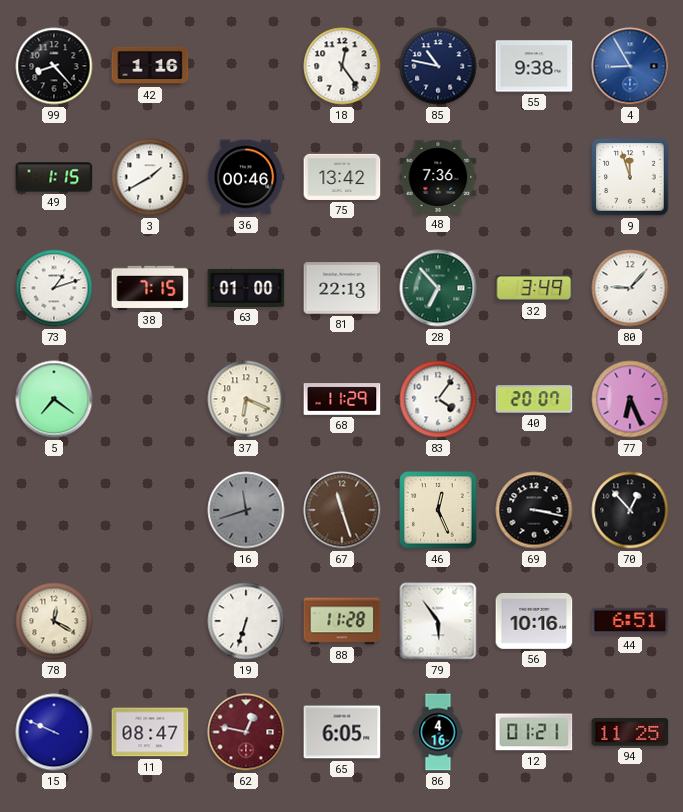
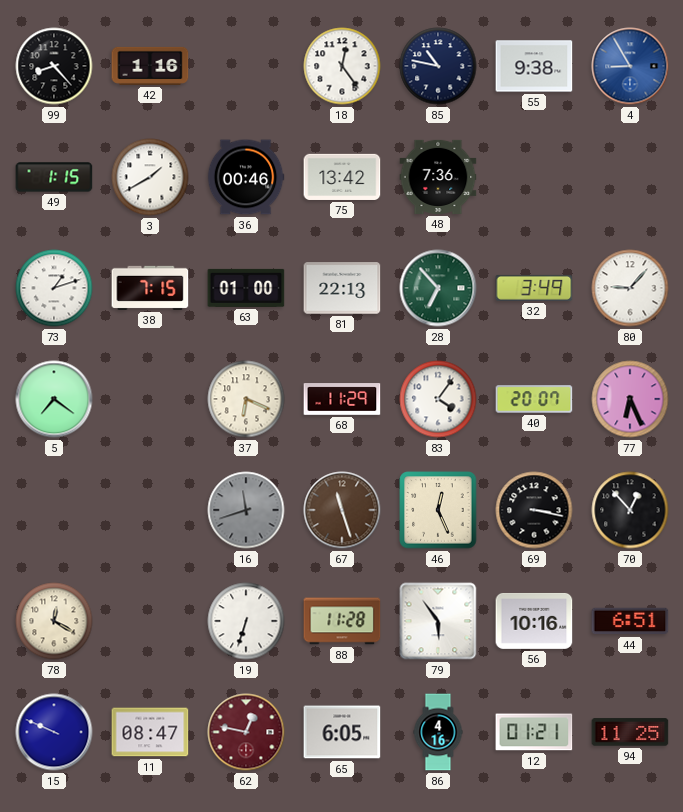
9: 11:57 -> none (630, 177)
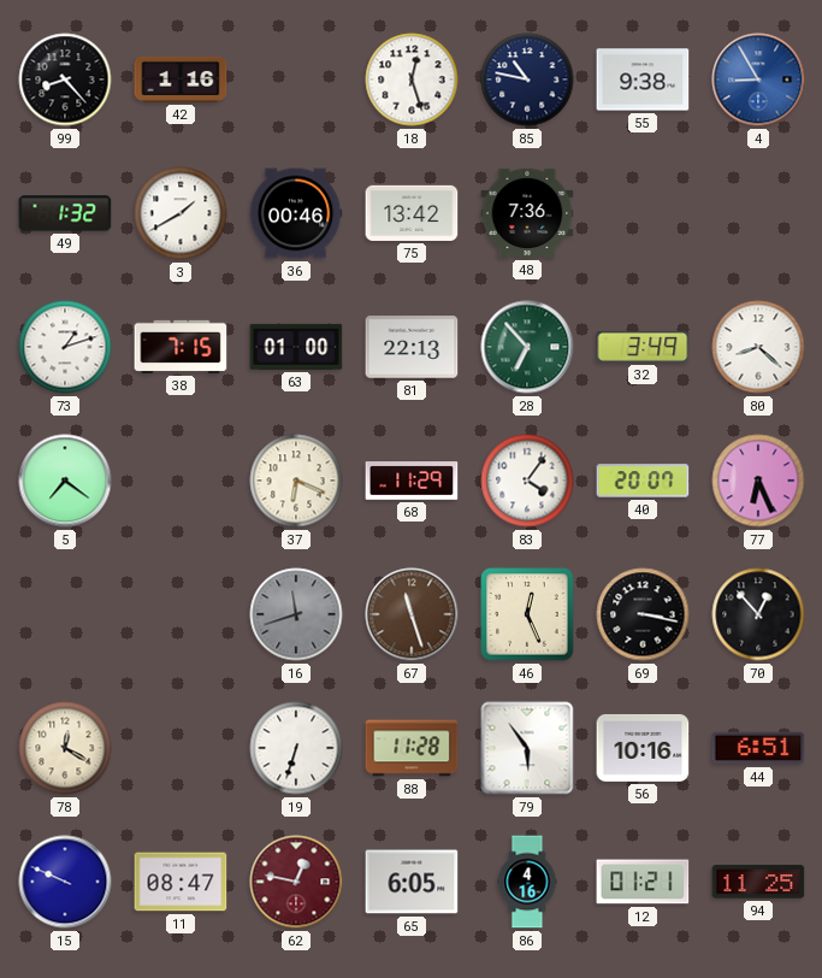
18: 12:24 -> 12:27 (412, 79)
49: 1:15 -> 1:32 (65, 213)
80: 9:07 -> 8:22 (758, 347)
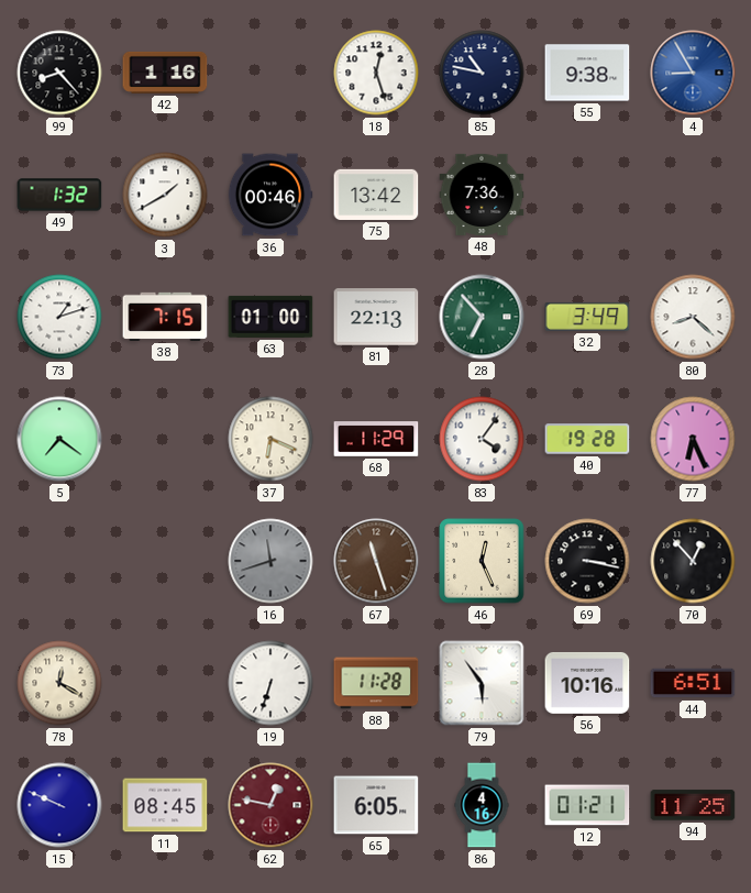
40: 20:07 -> 19:28 (587, 439)
11: 08:47 -> 08:45 (165, 805)
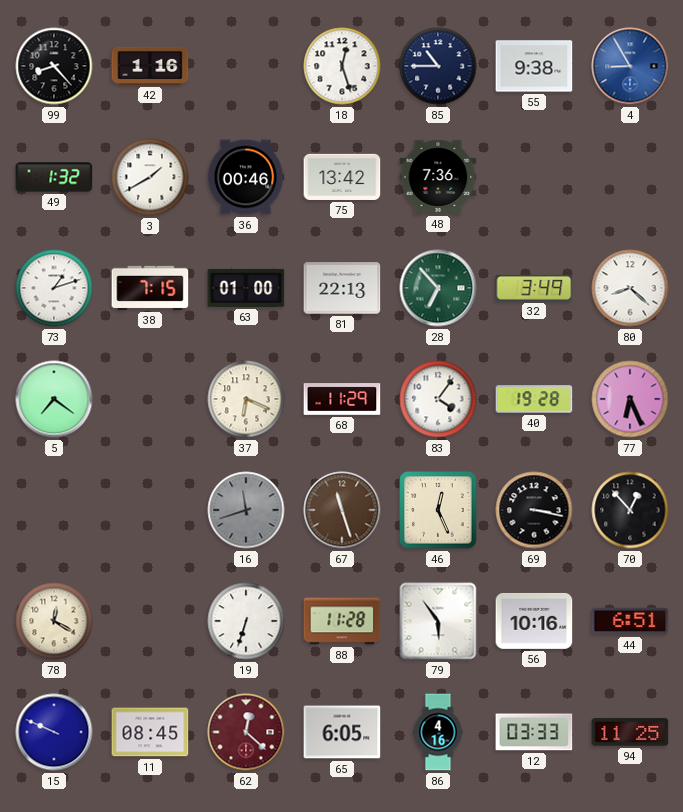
85: 10:47 -> 10:45 (438, 66)
62: 12:47 -> 12:22 (246, 732)
12: 01:21 -> 03:33 (534, 732)
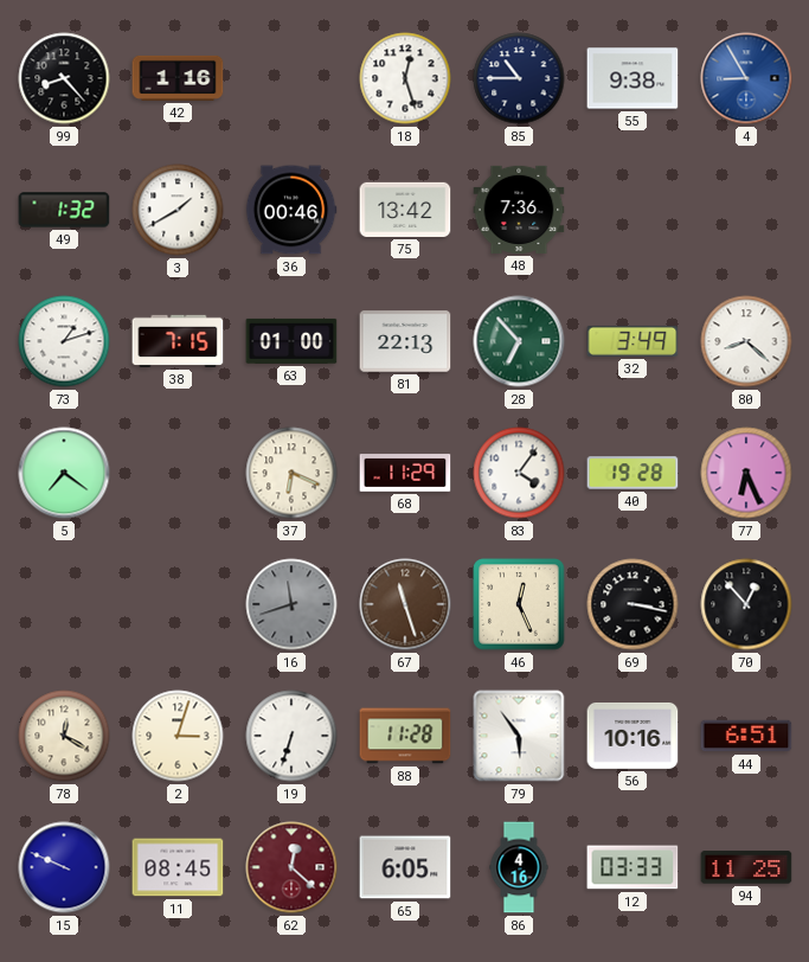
2: none -> 3:03 (178, 736)
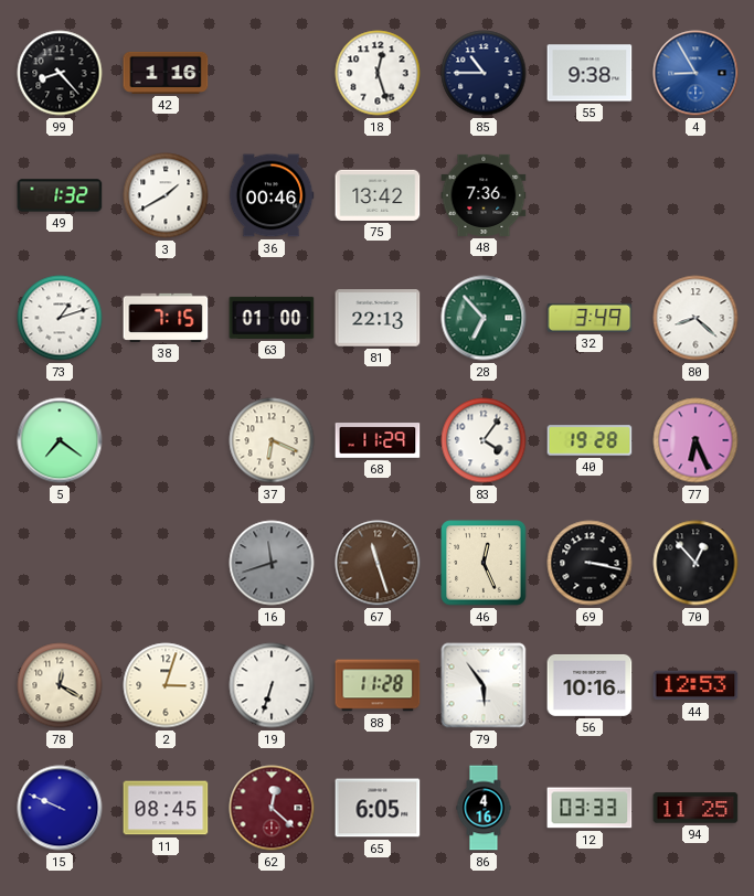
44: 6:51 -> 12:53 (695, 685)
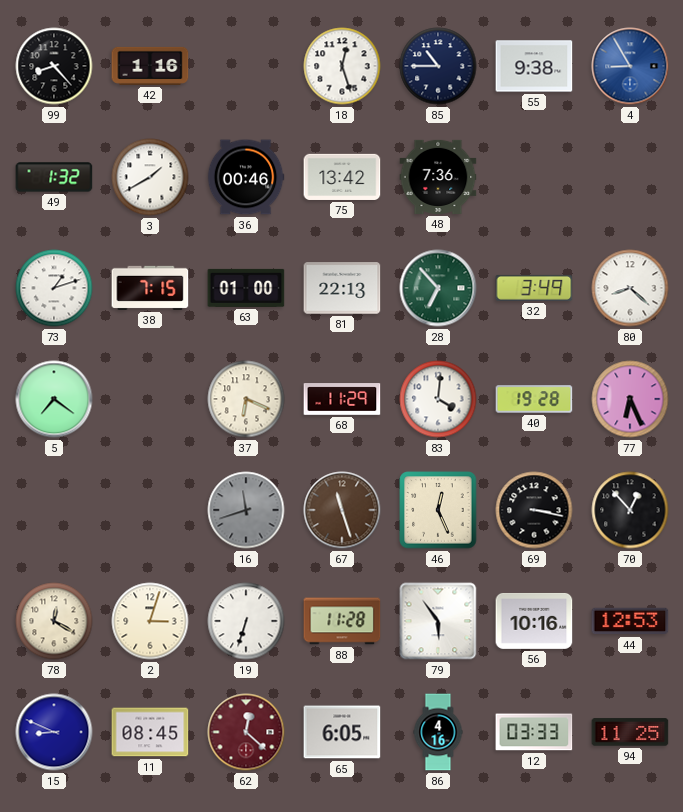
83: 4:06 -> 4:01 (438, 399)
15: 9:49 -> 8:49 (54, 732)
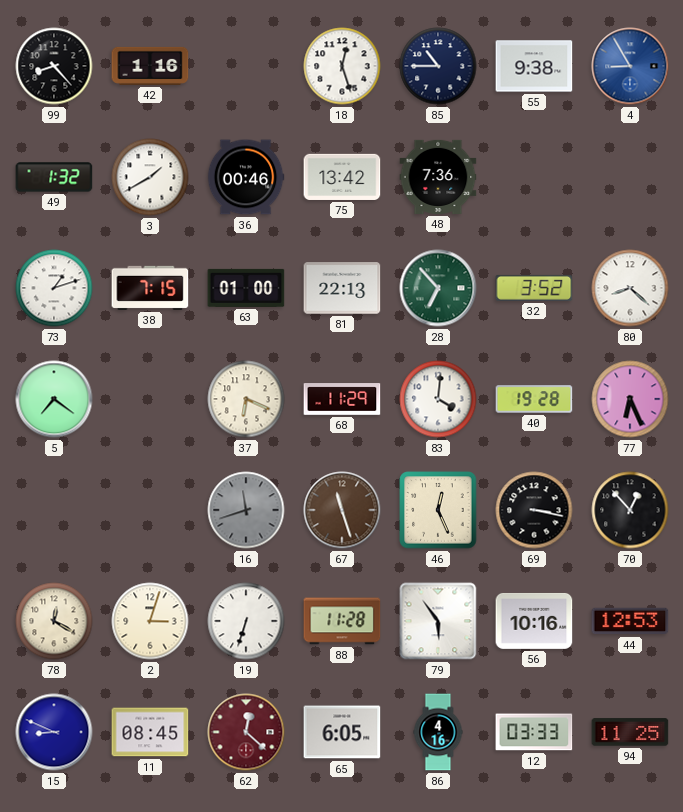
32: 3:49 -> 3:52 (534, 288)
